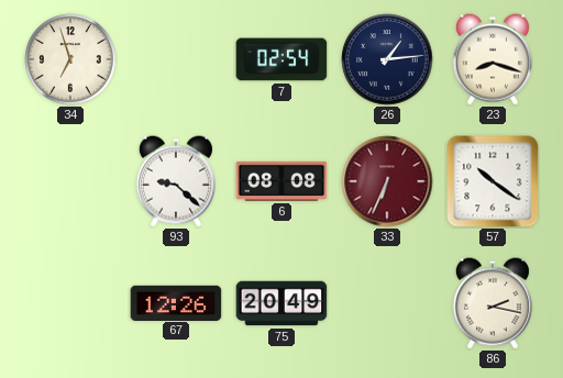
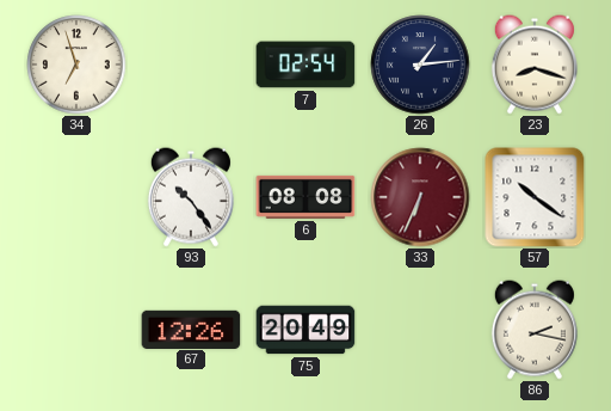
93: 9:22 -> 10:24 (191, 197)
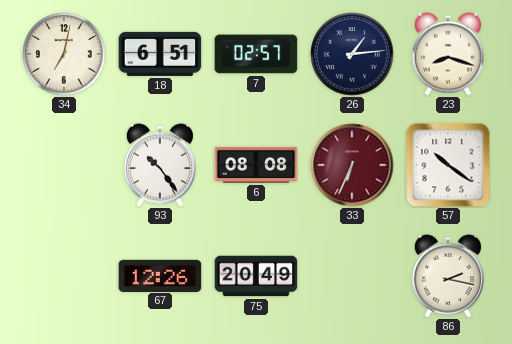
34: 6:57 -> 7:02 (64, 54)
18: none -> 6:51 (160, 54)
7: 02:54 -> 02:57 (256, 54)
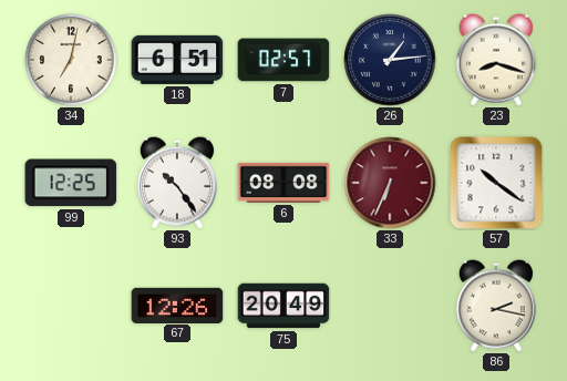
99: none -> 12:25 (71, 183)
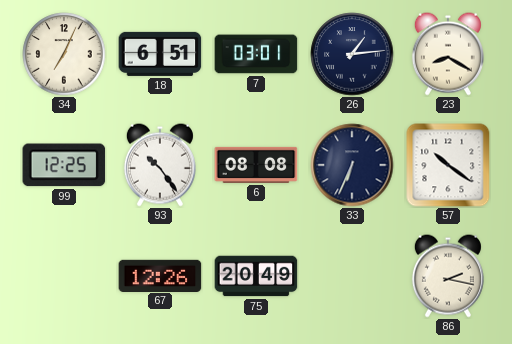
34: 7:02 -> 7:04 (64, 54)
7: 02:57 -> 03:01 (256, 54)
23: 8:18 -> 8:20 (448, 54)
33 dial: burgundy -> navy (352, 165)
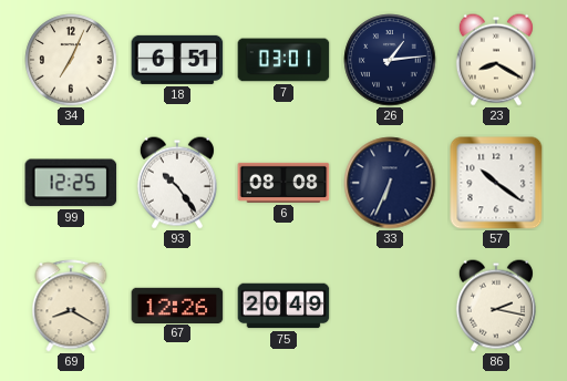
69: none -> 8:20 (71, 306)
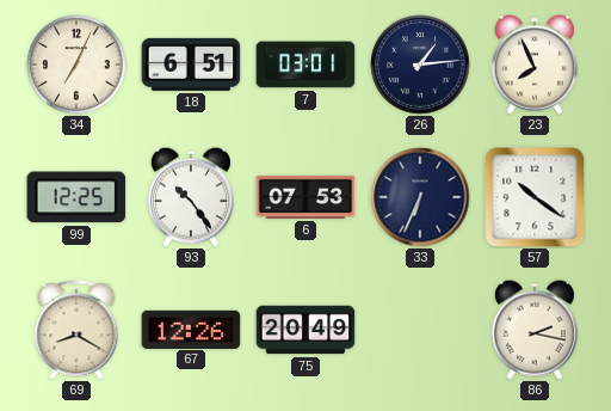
23: 8:20 -> 7:56 (535, 65)
6: 08:08 -> 07:53 (305, 197)
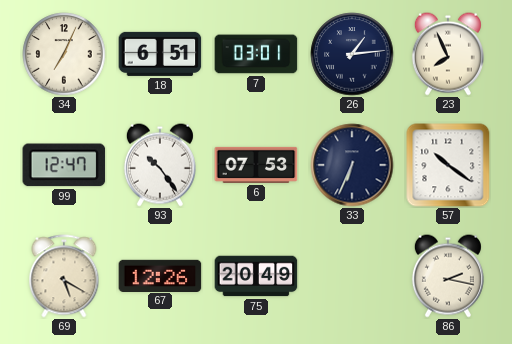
99: 12:25 -> 12:47 (64, 165)
69: 8:20 -> 5:20 (64, 276)
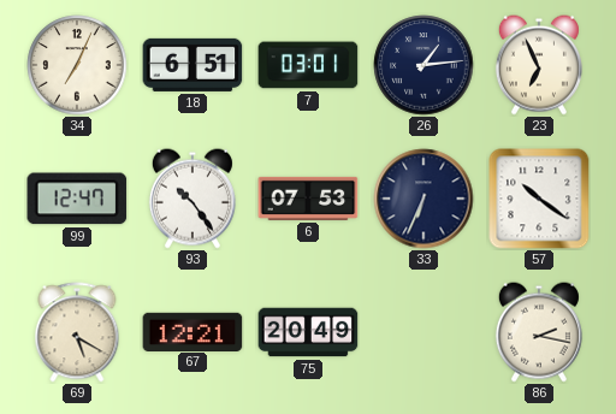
23: 7:56 -> 6:56 (539, 65)
67: 12:26 -> 12:21 (192, 331)
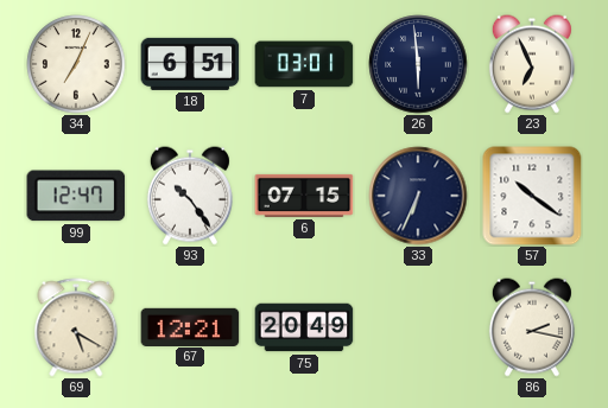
26: 1:14 -> 5:59 (418, 64)
6: 07:53 -> 07:15 (304, 196)
